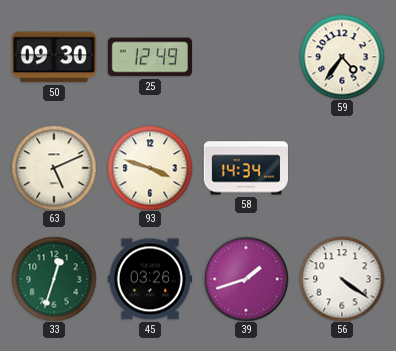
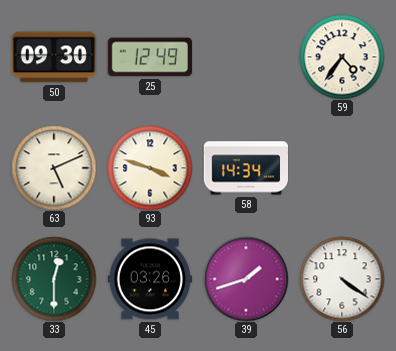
33: 12:33 -> 12:30 (54, 279)
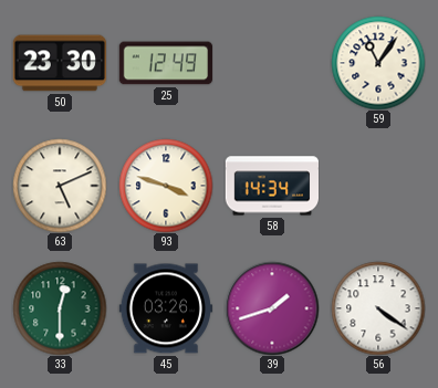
50: 09:30 -> 23:30 (59, 63)
59: 4:36 -> 11:06 (378, 63)
